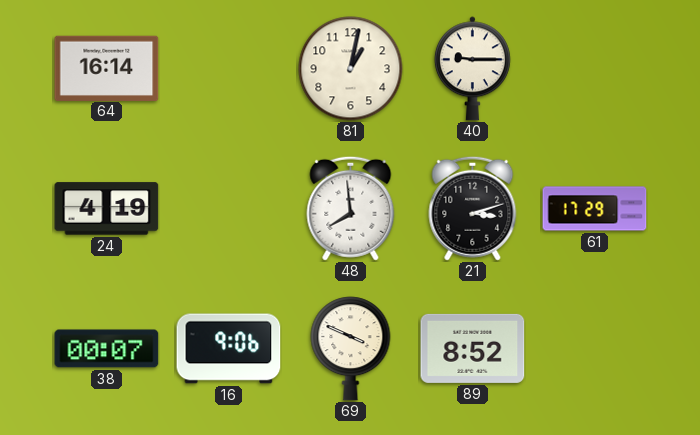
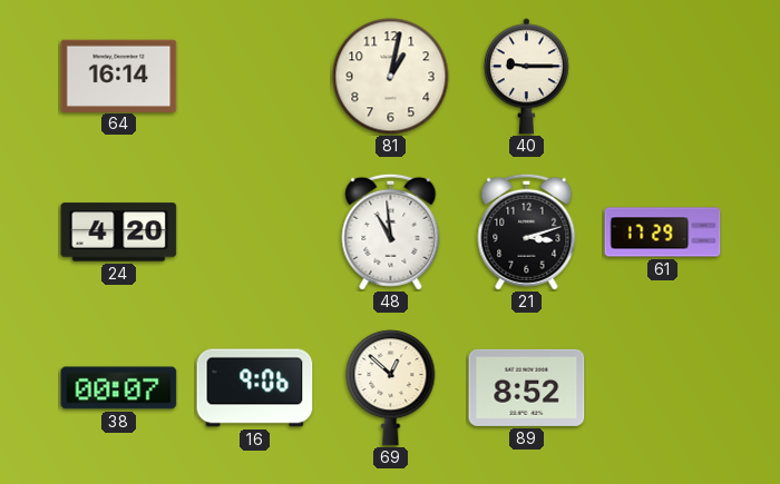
24: 4:19 -> 4:20 (119, 233)
48: 7:59 -> 10:59 (391, 231)
69: 3:49 -> 12:52 (391, 388)
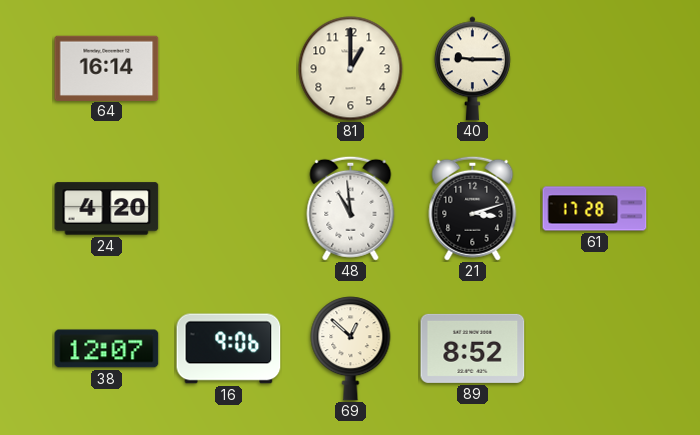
81: 1:02 -> 1:00 (351, 69)
61: 17:29 -> 17:28 (595, 209)
38: 00:07 -> 12:07 (107, 349)
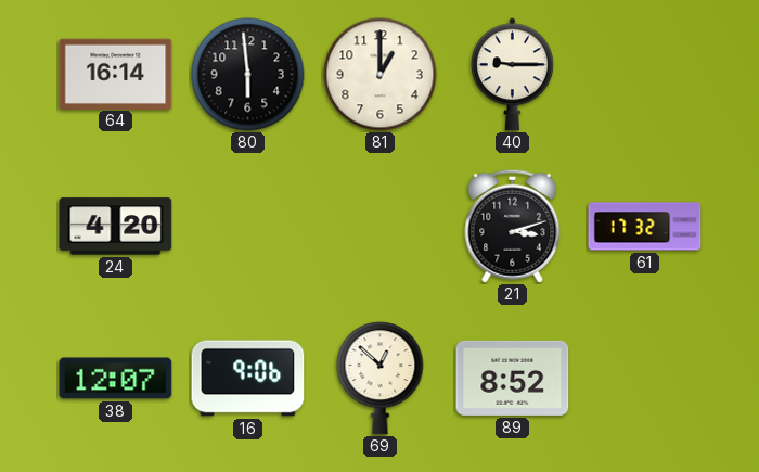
80: none -> 5:59 (248, 75)
48: 10:59 -> none (351, 208)
61: 17:28 -> 17:32 (645, 227)
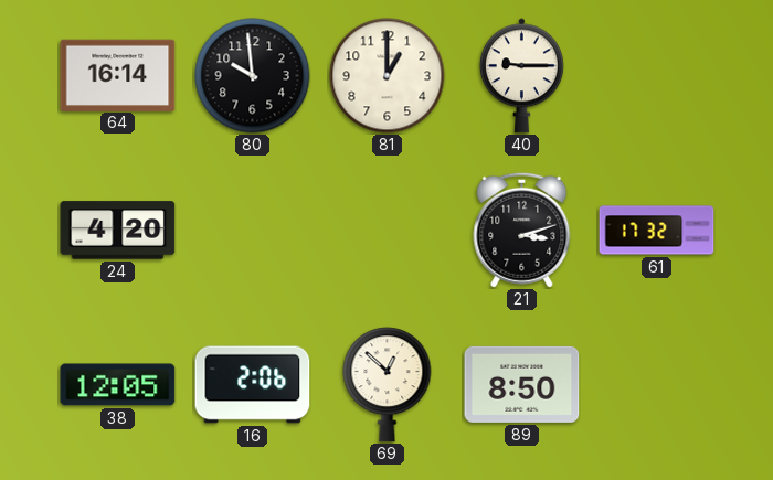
80: 5:59 -> 9:59 (253, 76)
38: 12:07 -> 12:05 (118, 385)
16: 9:06 -> 2:06 (253, 385)
89: 8:52 -> 8:50 (522, 384)
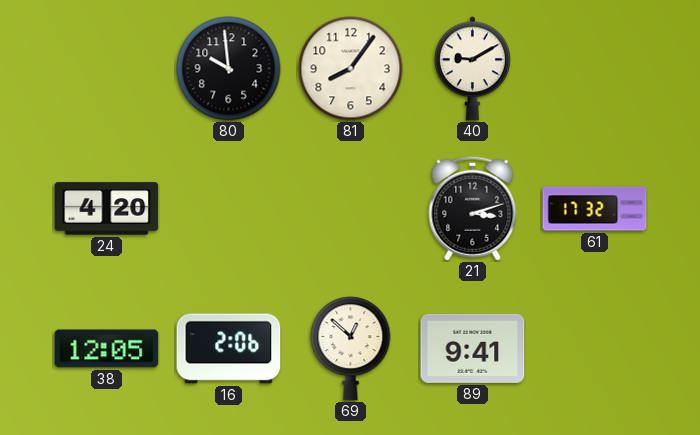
64: 16:14 -> none (118, 75)
81: 1:00 -> 8:06 (351, 69)
40: 9:15 -> 9:10 (472, 69)
89: 8:50 -> 9:41 (473, 348)
